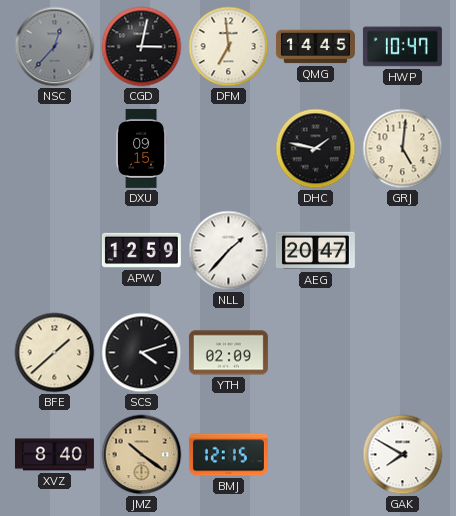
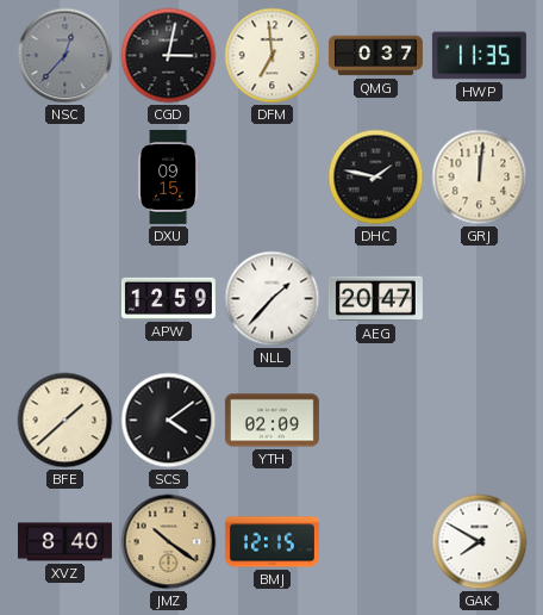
QMG: 14:45 -> 0:37 (375, 56)
HWP: 10:47 -> 11:35 (479, 56)
GRJ: 5:01 -> 12:01 (480, 178)
SCS: 4:12 -> 4:09 (169, 421)
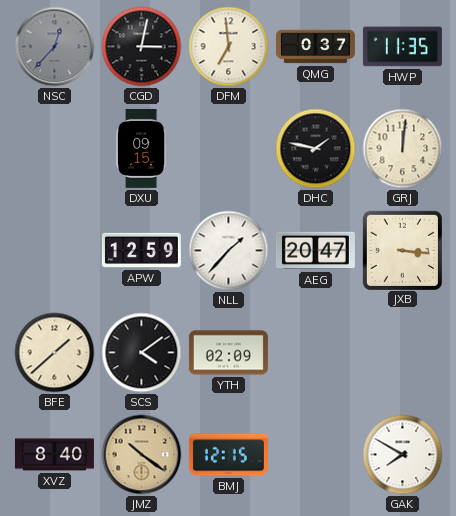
JXB: none -> 3:16 (402, 250)
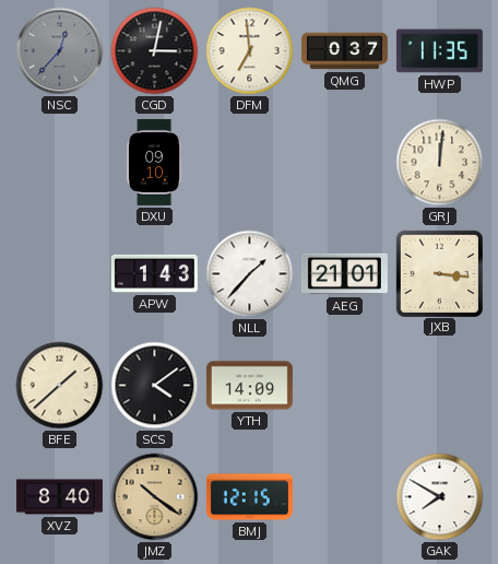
DXU: 09:15 -> 09:10 (154, 162)
DHC: 1:47 -> none (316, 149)
APW: 12:59 -> 1:43 (154, 273)
AEG: 20:47 -> 21:01 (344, 274)
YTH: 02:09 -> 14:09 (249, 386)
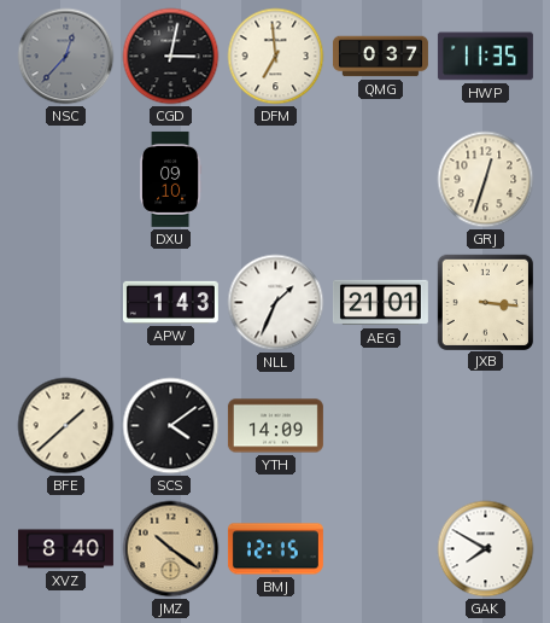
GRJ: 12:01 -> 12:33 (486, 180)
NLL: 1:37 -> 1:34 (276, 303)
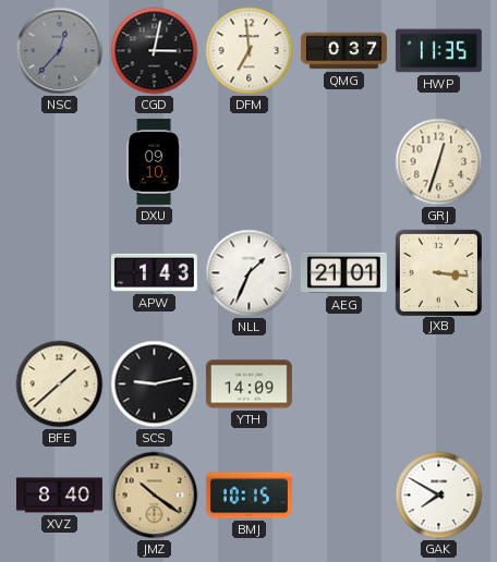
SCS: 4:09 -> 9:13 (155, 384)
BMJ: 12:15 -> 10:15 (248, 496)
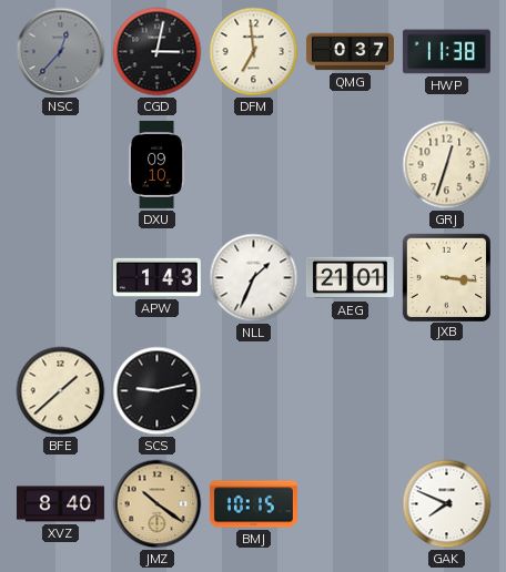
HWP: 11:35 -> 11:38 (446, 52)
YTH: 14:09 -> none (248, 384)
GAK: 7:50 -> 7:49 (447, 504)
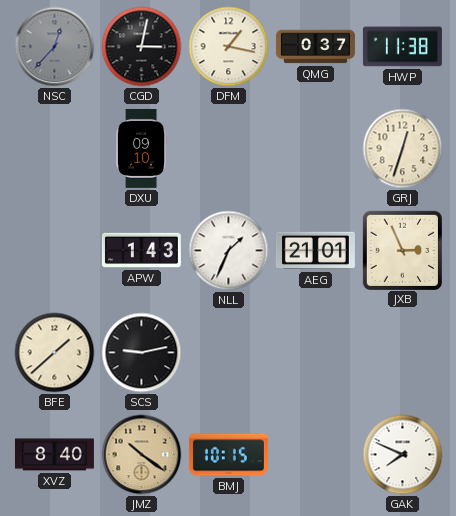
DFM: 6:59 -> 1:17 (229, 47)
JXB: 3:16 -> 2:56 (402, 250)
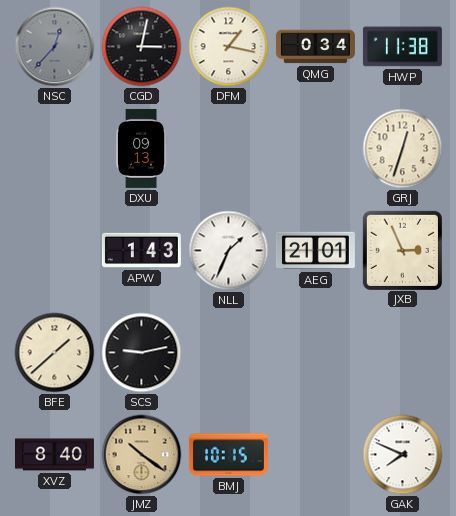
QMG: 0:37 -> 0:34 (315, 47)
DXU: 09:10 -> 09:13 (141, 148)
